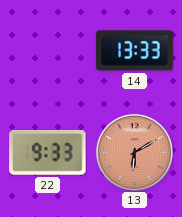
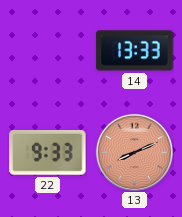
13: 6:10 -> 8:11 (134, 152)
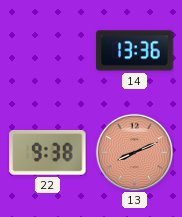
14: 13:33 -> 13:36 (135, 51)
22: 9:33 -> 9:38 (48, 153)
